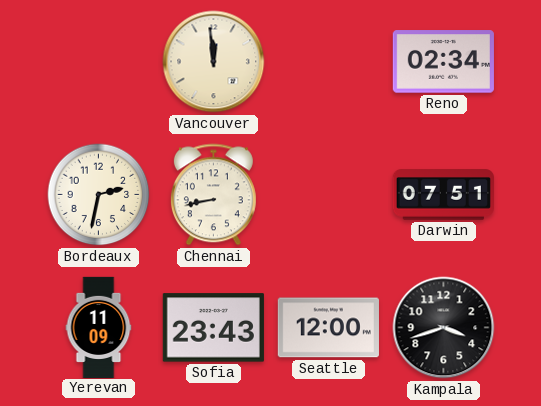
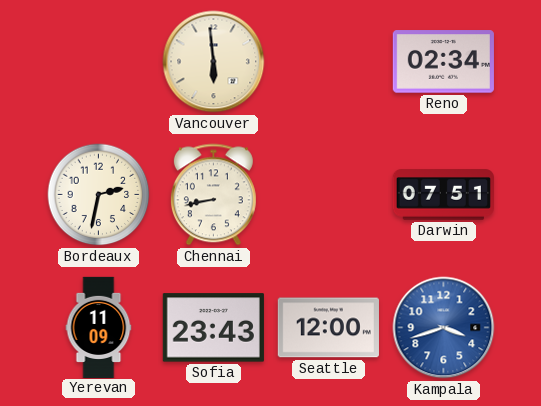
Vancouver: 11:59 -> 5:59 (214, 62)
Kampala dial: black -> blue (444, 328)
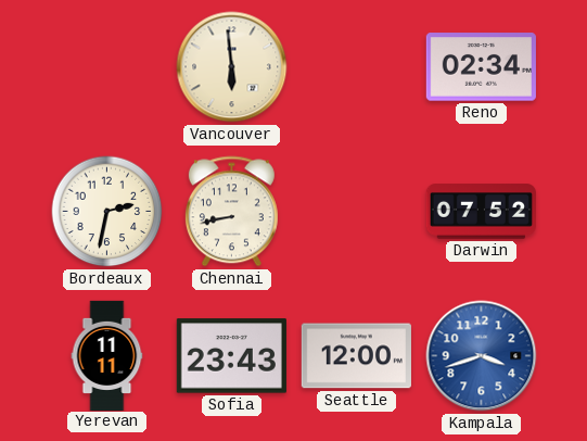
Darwin: 07:51 -> 07:52 (481, 212)
Yerevan: 11:09 -> 11:11 (107, 355)
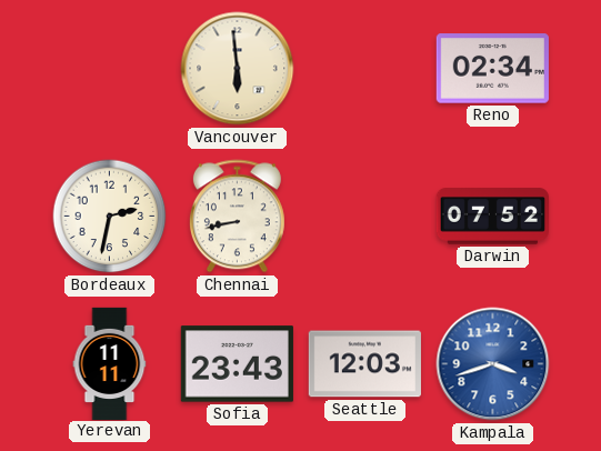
Seattle: 12:00 -> 12:03 (364, 364)
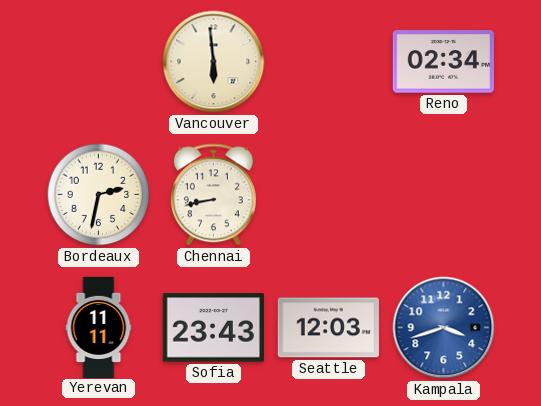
Darwin: 07:52 -> none (492, 217)
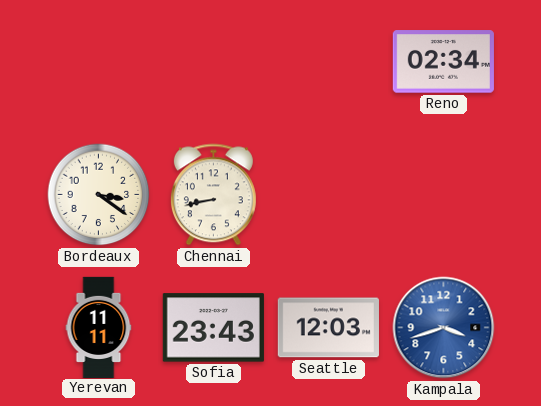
Vancouver: 5:59 -> none (214, 62)
Bordeaux: 2:32 -> 3:21 (99, 195)
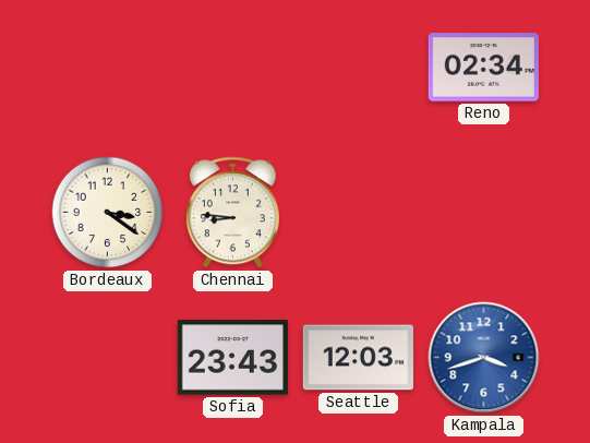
Chennai: 8:43 -> 8:46 (232, 213)
Yerevan: 11:11 -> none (99, 327)
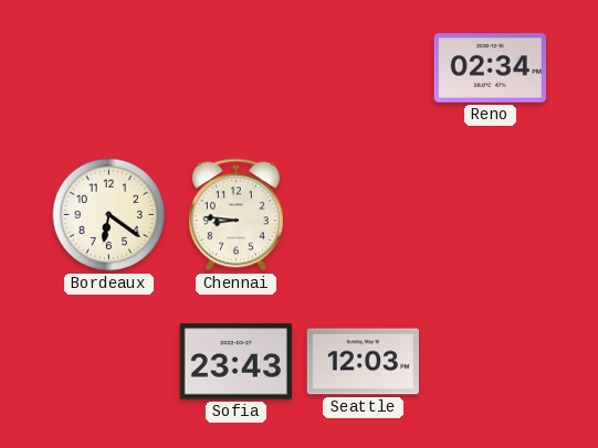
Bordeaux: 3:21 -> 6:21 (109, 215)
Kampala: 3:42 -> none (484, 358)
